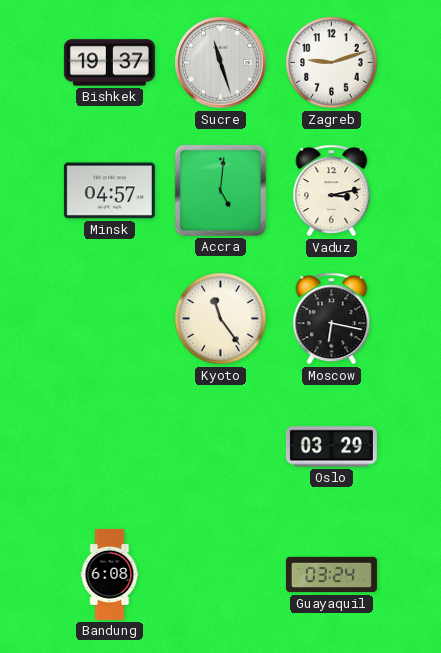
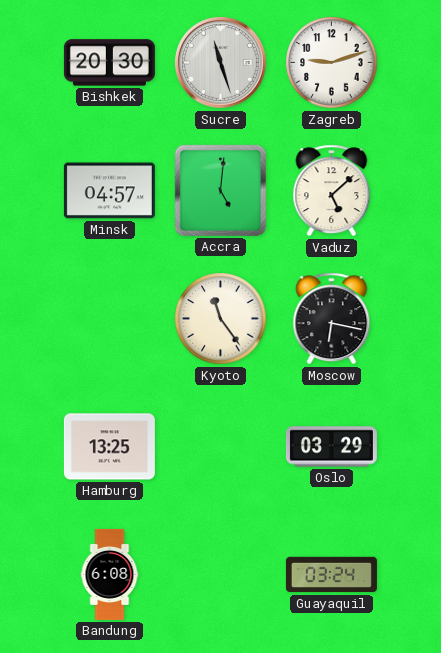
Bishkek: 19:37 -> 20:30 (109, 63)
Vaduz: 3:13 -> 5:08 (332, 191)
Hamburg: none -> 13:25 (109, 447)
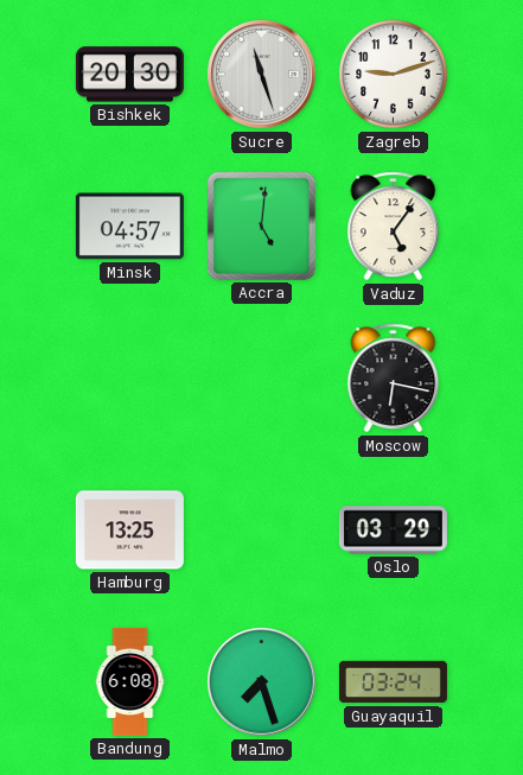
Vaduz: 5:08 -> 5:06 (394, 227)
Kyoto: 11:24 -> none (221, 319)
Malmo: none -> 7:27 (262, 682)
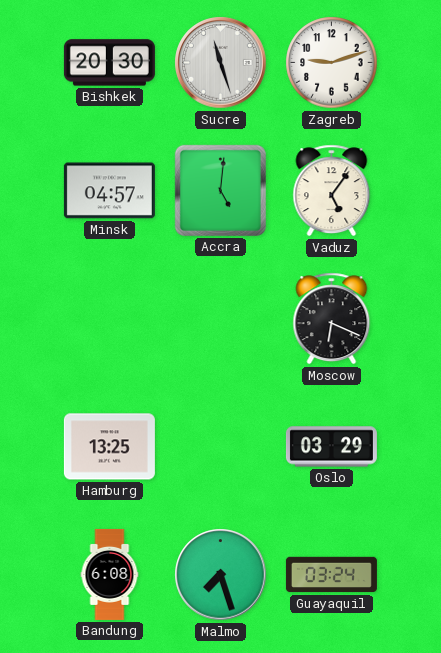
Moscow: 6:17 -> 6:19 (332, 319)
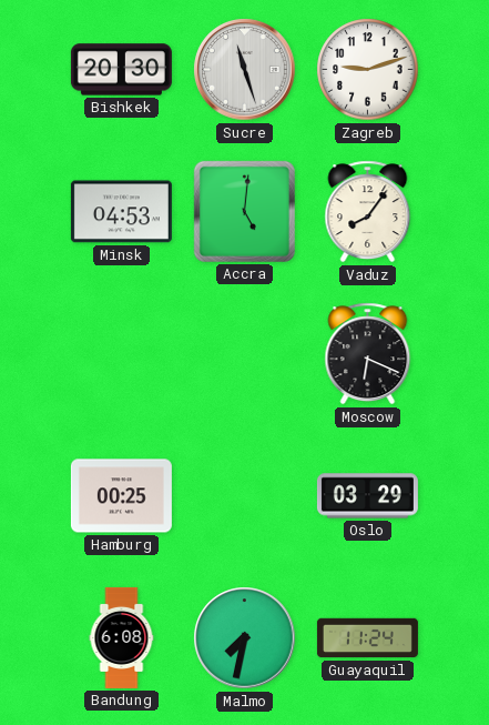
Minsk: 04:57 -> 04:53 (121, 212)
Vaduz: 5:06 -> 8:06 (368, 212)
Hamburg: 13:25 -> 00:25 (121, 496)
Malmo: 7:27 -> 7:32 (245, 638)
Guayaquil: 03:24 -> 11:24 (367, 638)
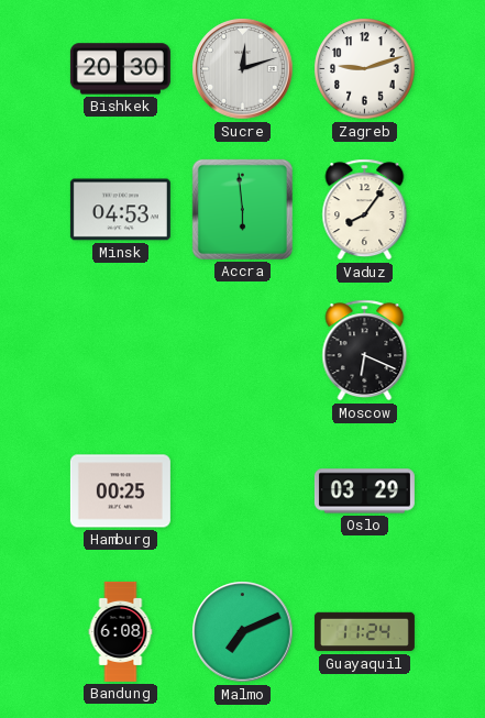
Sucre: 11:27 -> 12:12 (243, 69)
Accra: 5:01 -> 5:59 (242, 209)
Malmo: 7:32 -> 7:11 (243, 632)
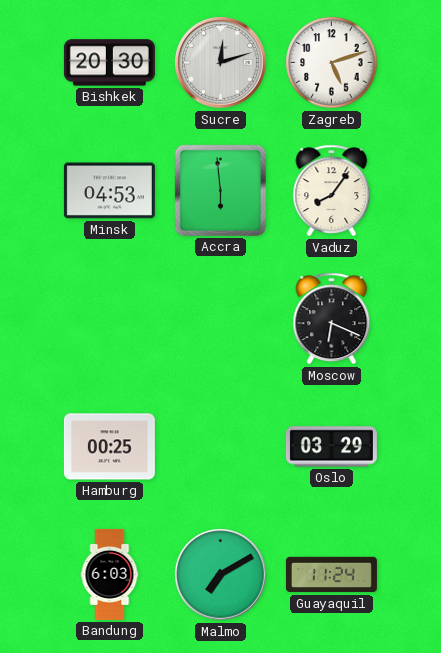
Zagreb: 9:12 -> 5:12 (332, 63)
Bandung: 6:08 -> 6:03 (110, 574)
Malmo: 7:11 -> 7:10 (221, 575)
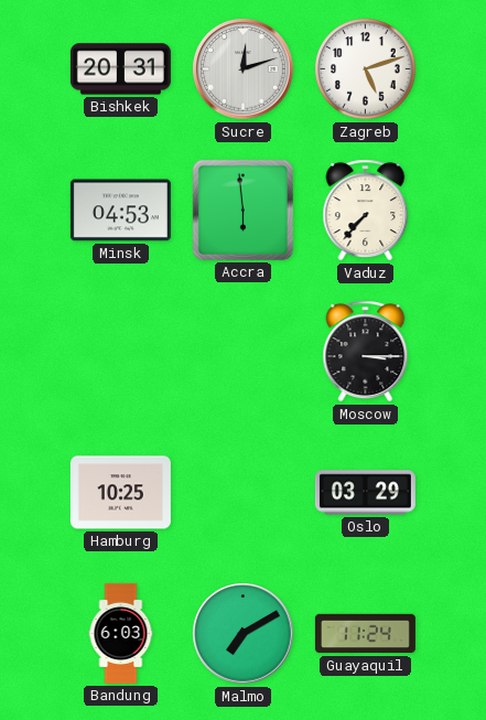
Bishkek: 20:30 -> 20:31 (120, 69)
Vaduz: 8:06 -> 7:37 (366, 211)
Moscow: 6:19 -> 3:15 (366, 352)
Hamburg: 00:25 -> 10:25 (120, 493)
